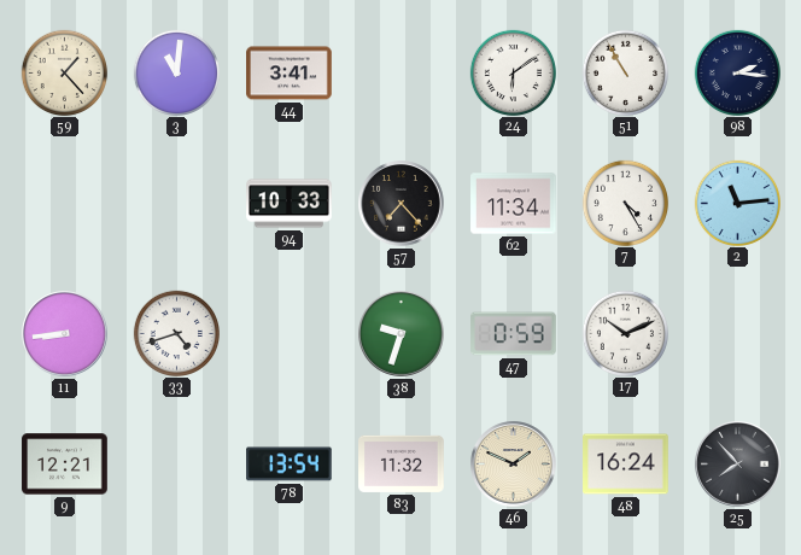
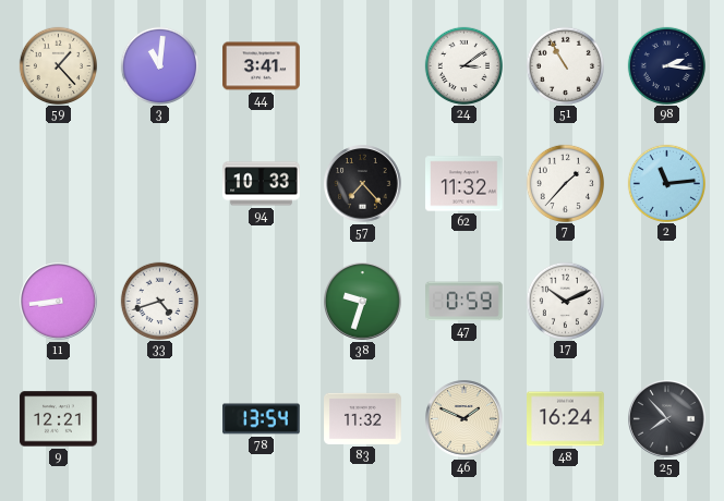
24: 6:09 -> 3:09 (463, 65)
62: 11:34 -> 11:32 (464, 184)
7: 4:25 -> 1:37 (565, 183)
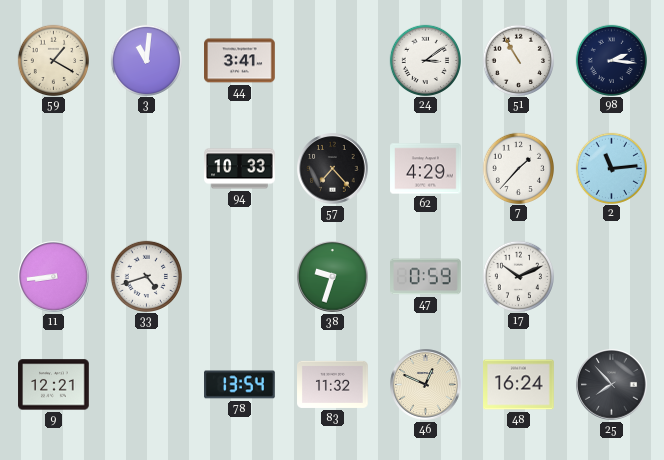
59: 1:23 -> 1:20 (53, 60)
62: 11:32 -> 4:29 (426, 169)
46: 1:49 -> 12:49 (426, 385)
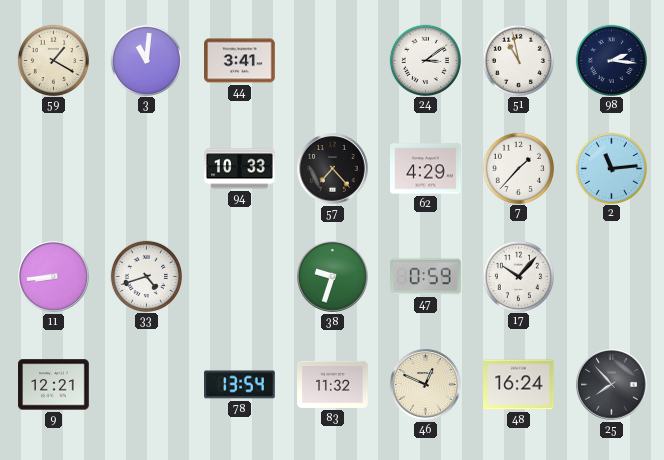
51: 10:55 -> 10:58 (518, 60)
17: 10:11 -> 10:07 (518, 276)
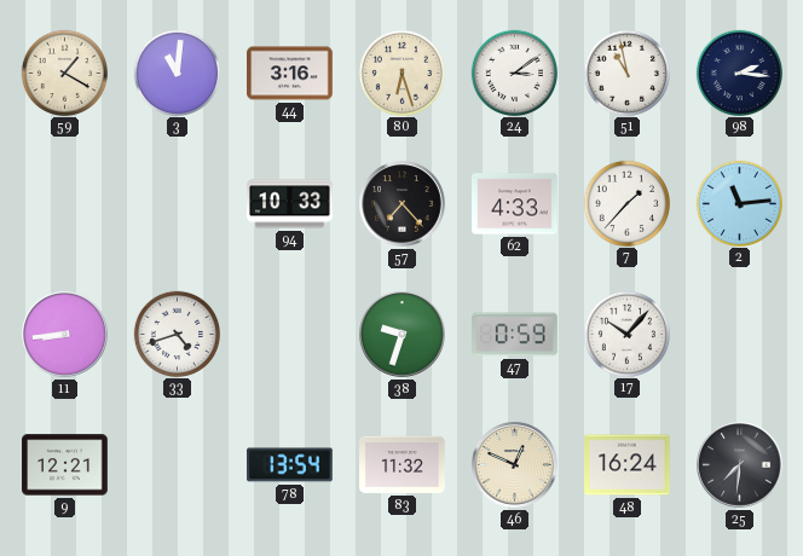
44: 3:41 -> 3:16 (290, 74)
80: none -> 6:27 (401, 73)
62: 4:29 -> 4:33 (515, 204)
25: 7:53 -> 7:31 (740, 465)
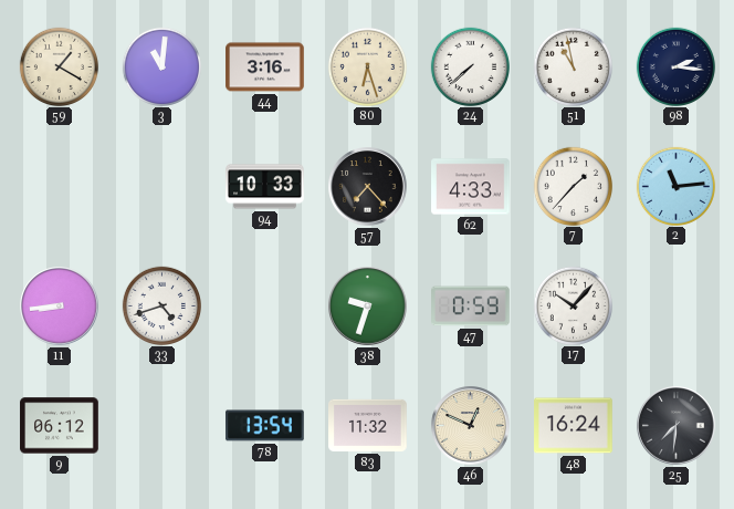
24: 3:09 -> 7:38 (470, 66)
9: 12:21 -> 06:12 (60, 426)
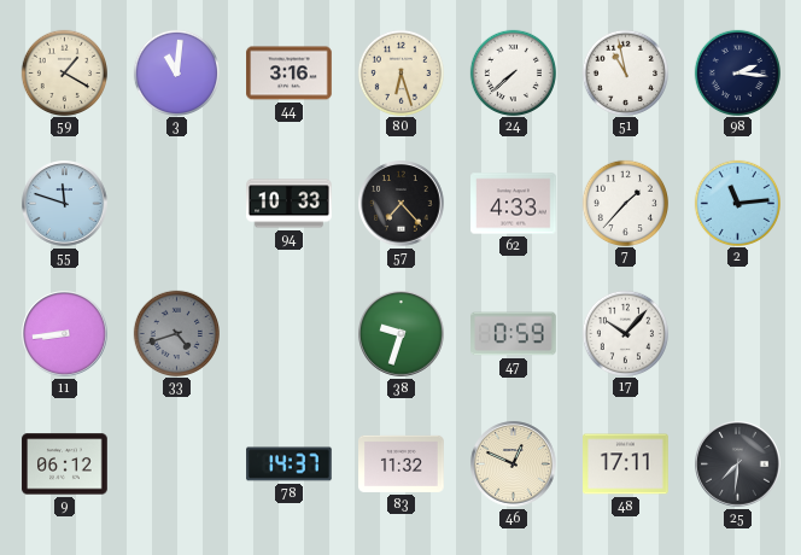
55: none -> 11:48 (65, 204)
33 dial: white -> grey (176, 333)
78: 13:54 -> 14:37 (290, 465)
48: 16:24 -> 17:11 (626, 465)
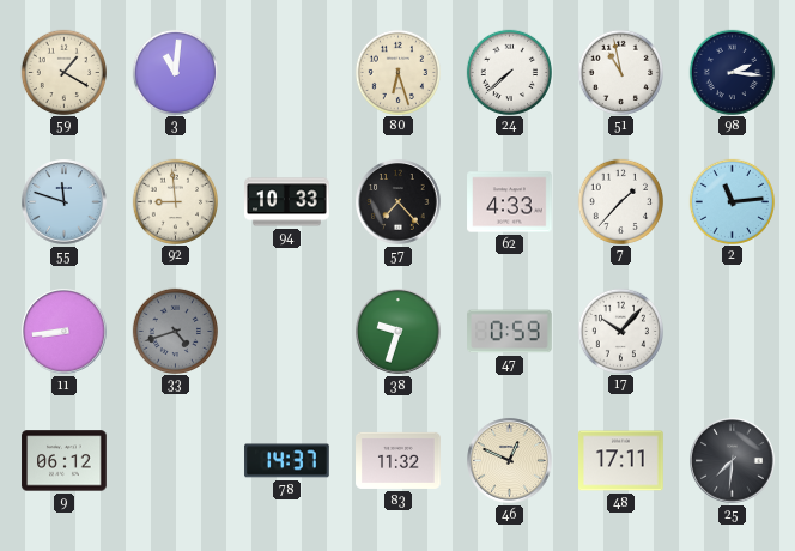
44: 3:16 -> none (290, 74)
92: none -> 8:59 (175, 201)
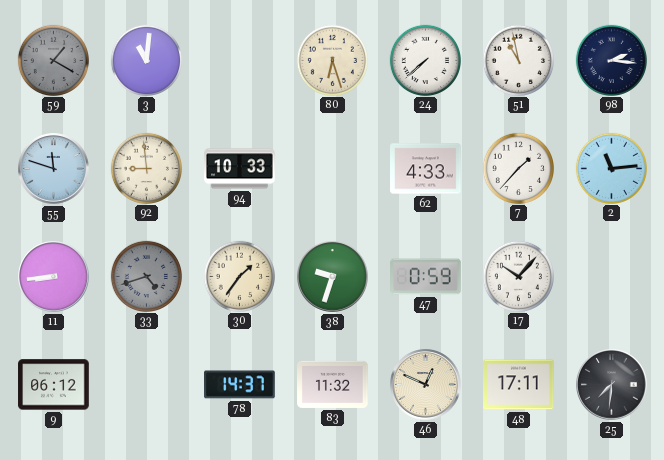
59 dial: cream -> grey (53, 60)
57: 7:23 -> none (399, 202)
30: none -> 1:36 (239, 276)
